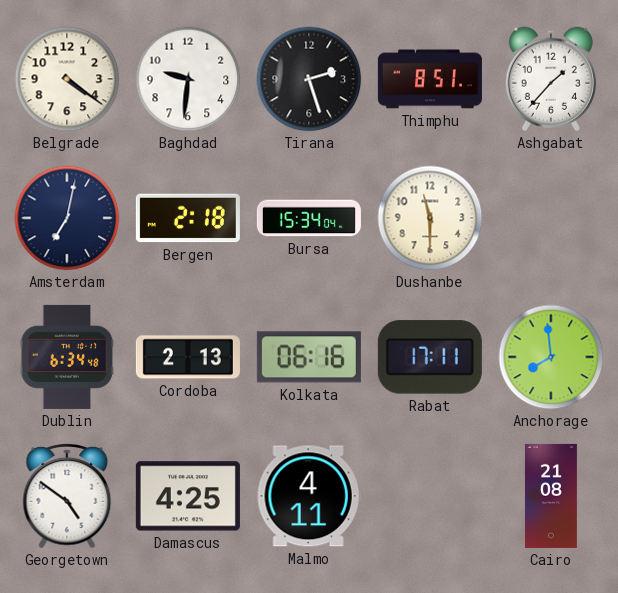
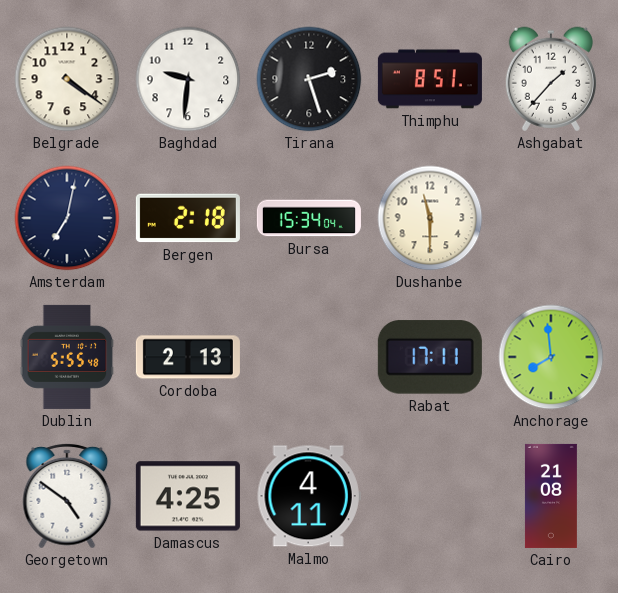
Dublin: 6:34 -> 5:55 (67, 357)
Kolkata: 06:16 -> none (309, 357)
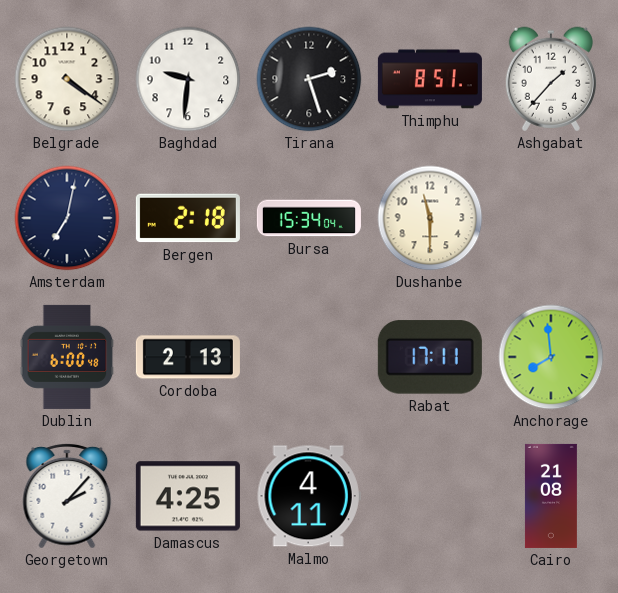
Dublin: 5:55 -> 6:00 (67, 357)
Georgetown: 4:51 -> 2:07 (67, 496)
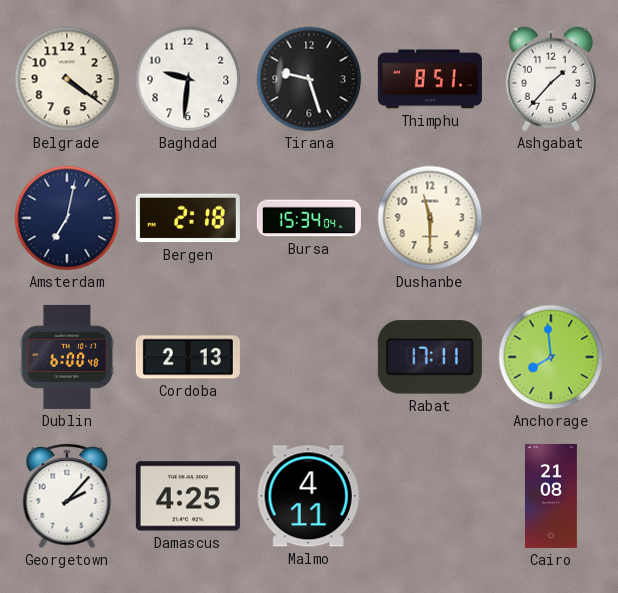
Tirana: 2:27 -> 9:27 (309, 79)
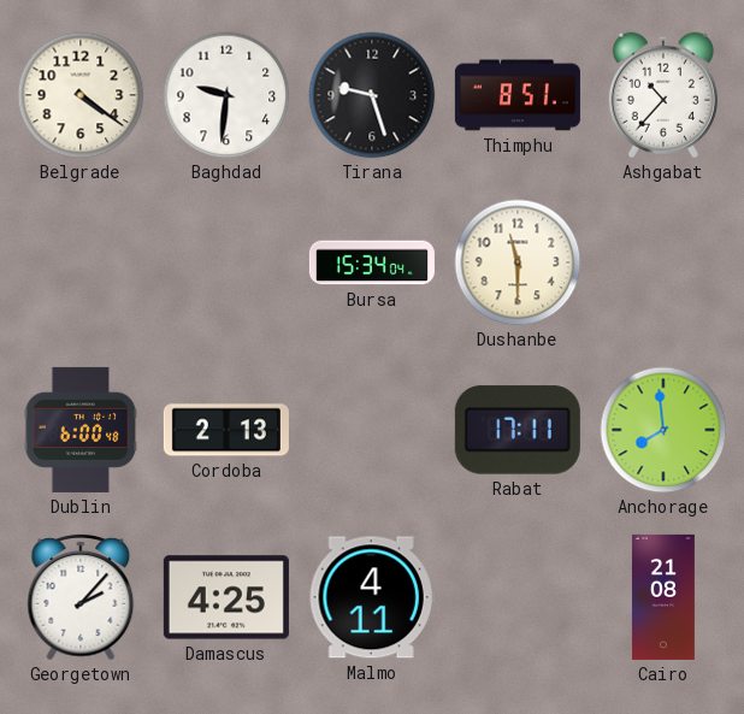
Ashgabat: 1:37 -> 10:37 (663, 95)
Amsterdam: 7:02 -> none (67, 218)
Bergen: 2:18 -> none (188, 218)
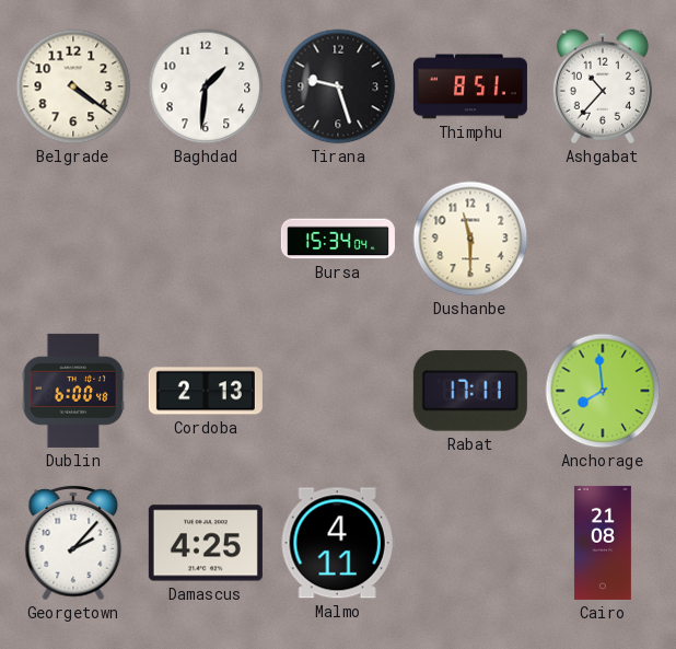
Baghdad: 9:31 -> 1:31 (206, 86)
